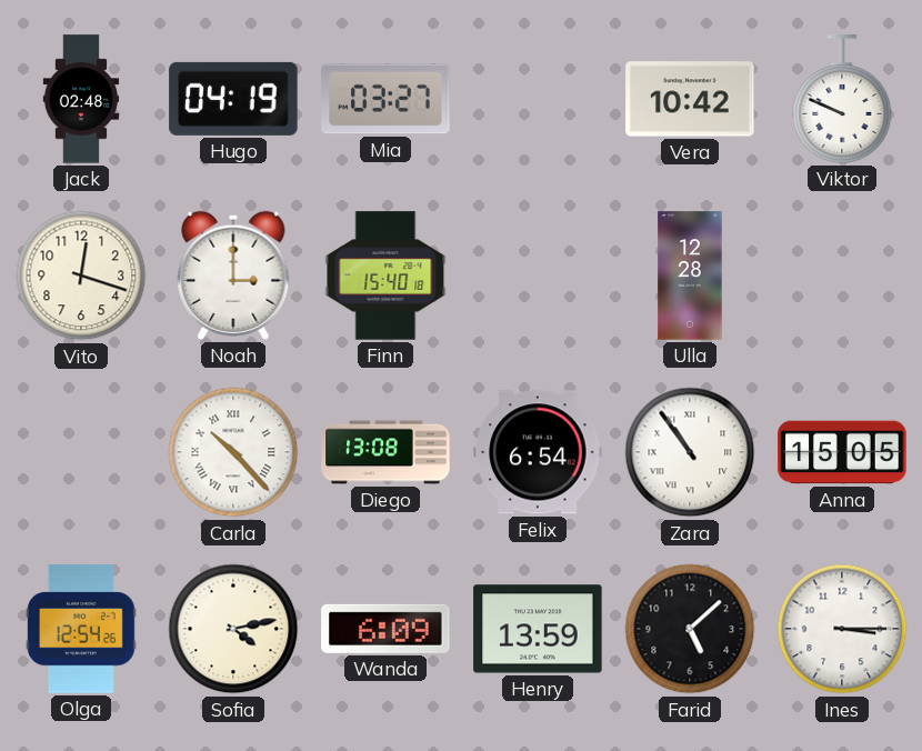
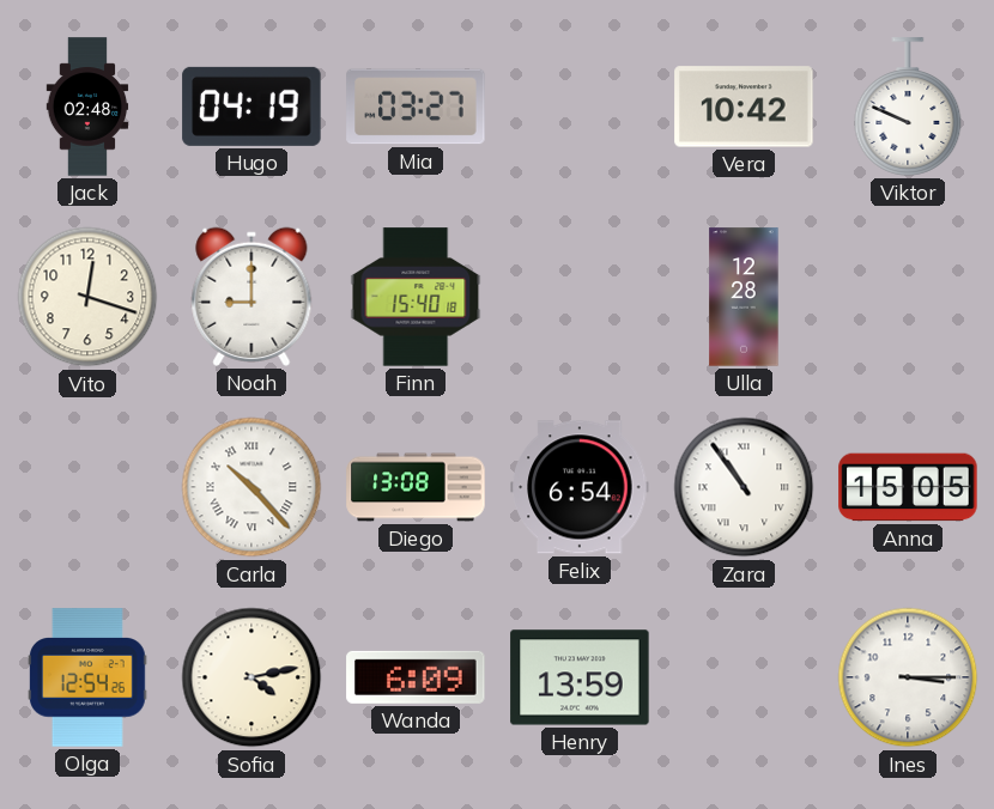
Noah: 3:00 -> 9:00 (251, 297)
Farid: 5:08 -> none (690, 629)
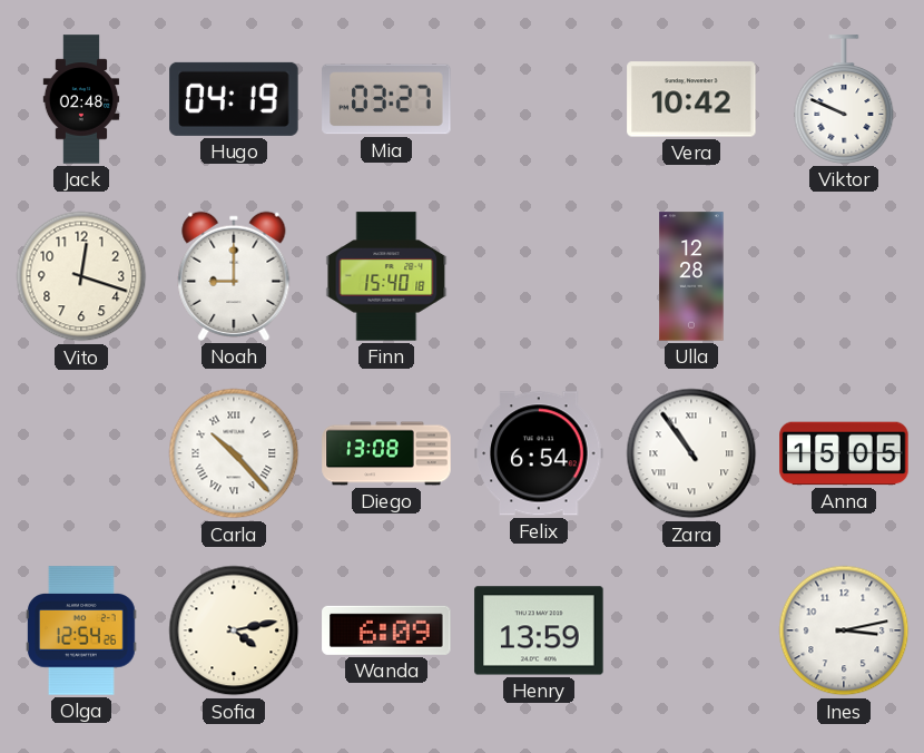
Ines: 3:15 -> 3:13 (844, 630)
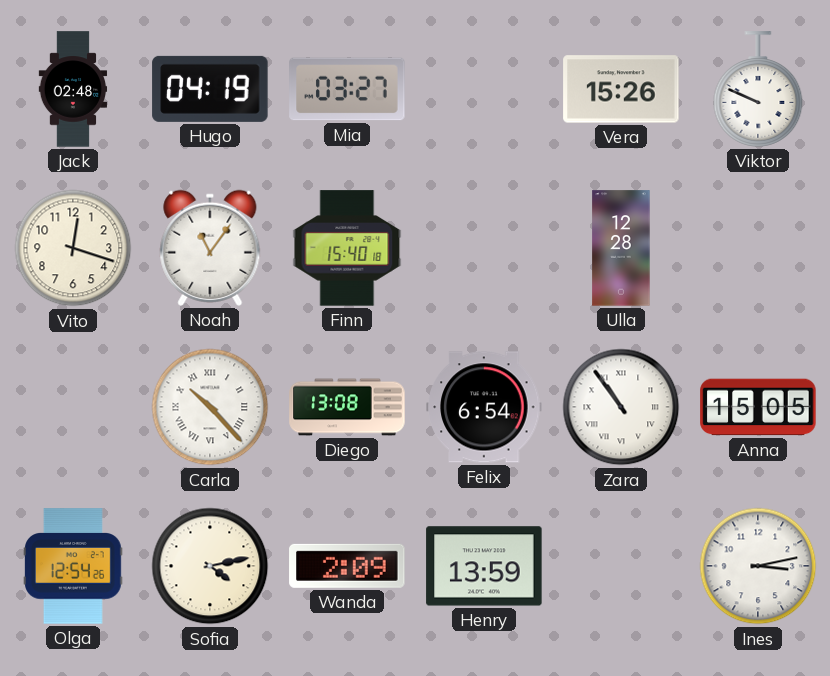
Vera: 10:42 -> 15:26 (621, 89)
Noah: 9:00 -> 11:06 (210, 248)
Wanda: 6:09 -> 2:09 (347, 566)
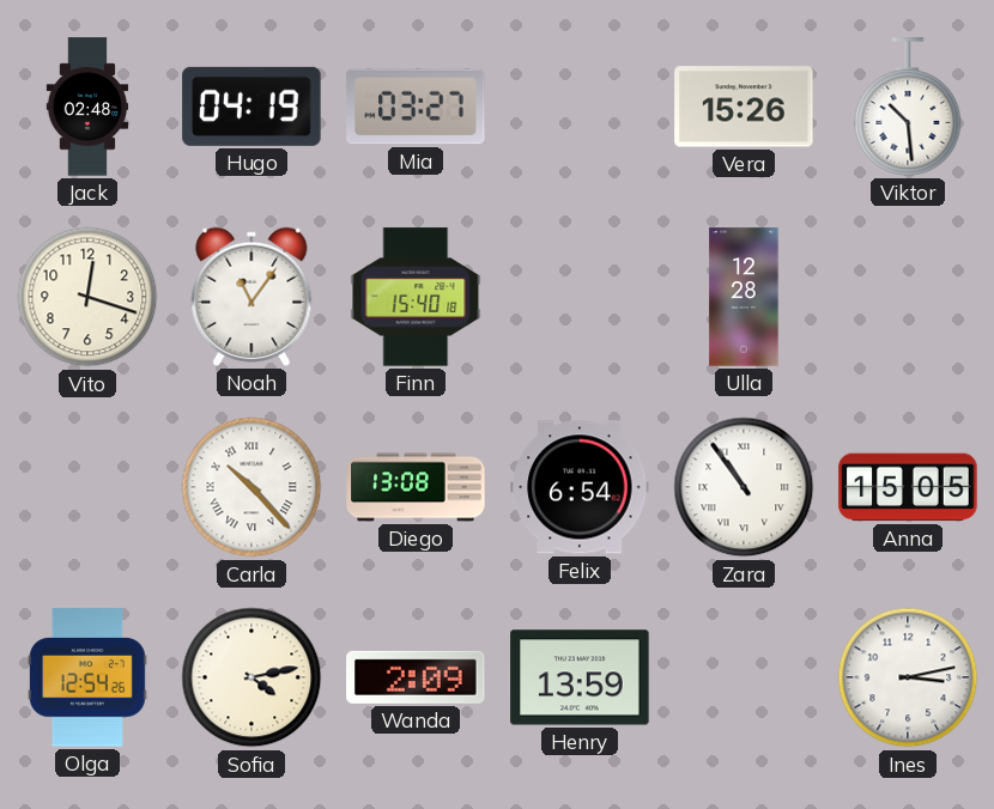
Viktor: 9:49 -> 10:29 (908, 107)
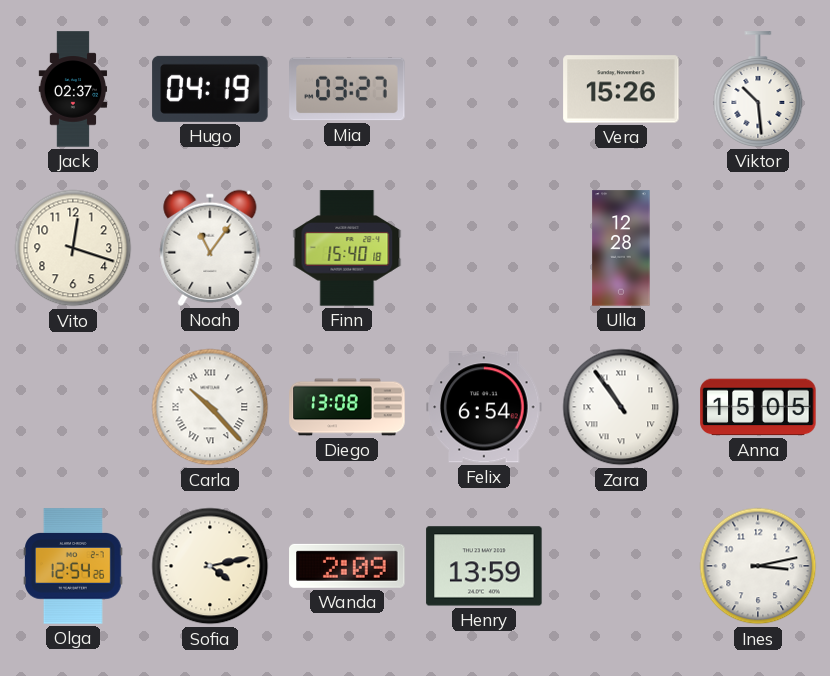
Jack: 02:48 -> 02:37 (73, 89)
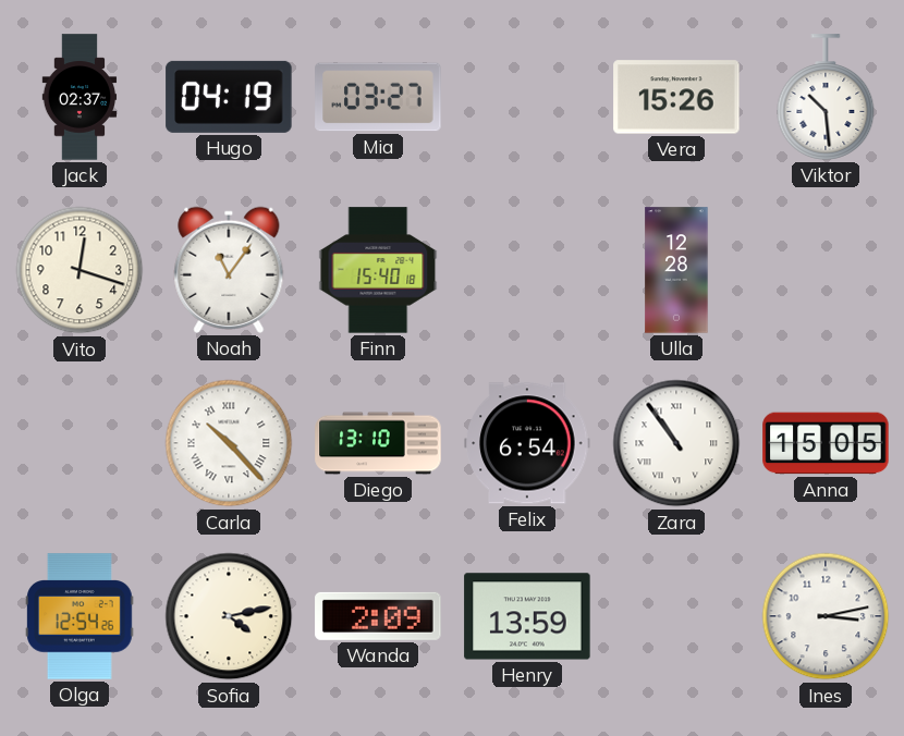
Diego: 13:08 -> 13:10 (378, 443)
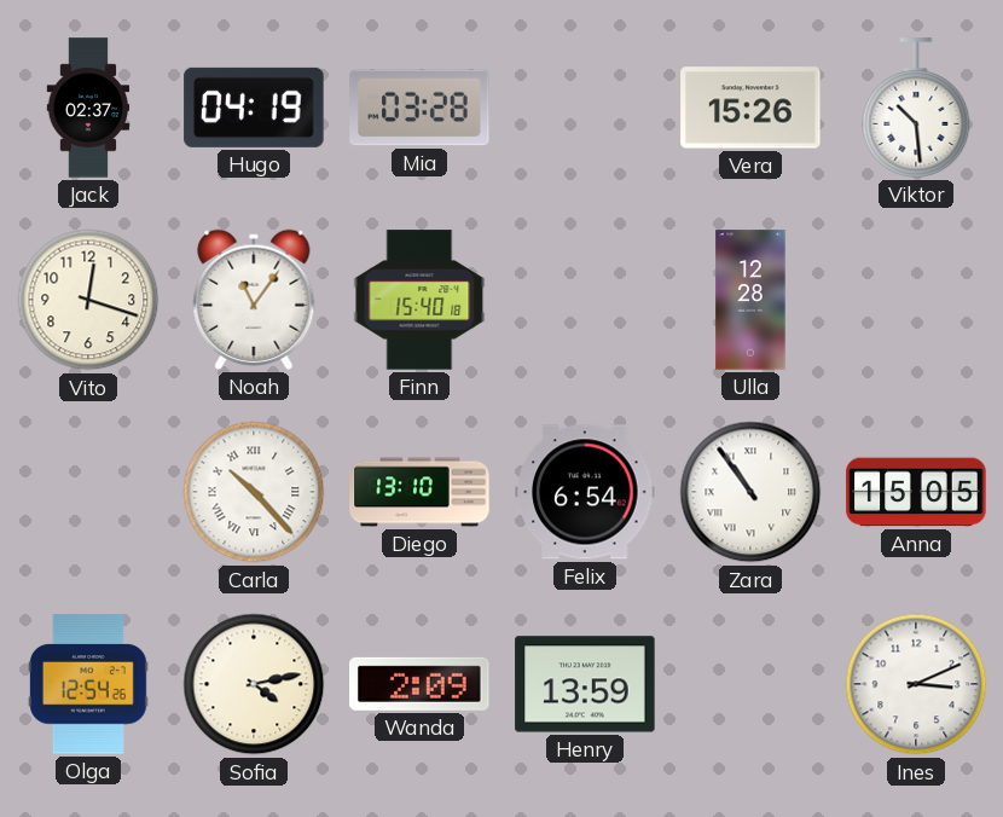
Mia: 03:27 -> 03:28 (419, 108)
Ines: 3:13 -> 3:11 (916, 684)
